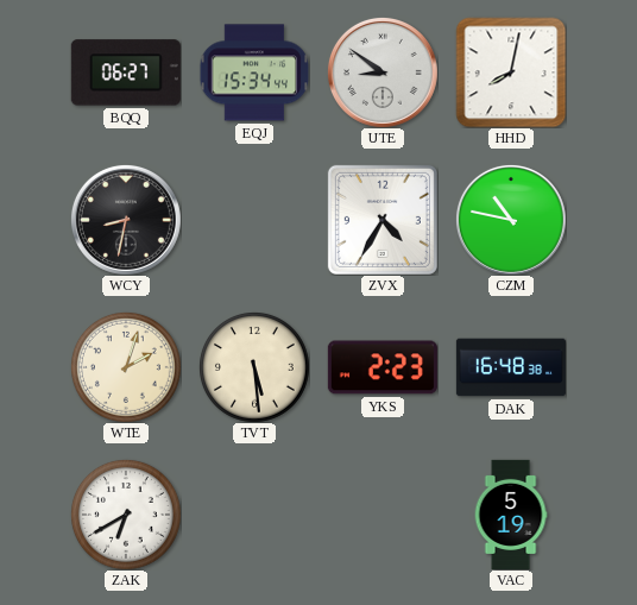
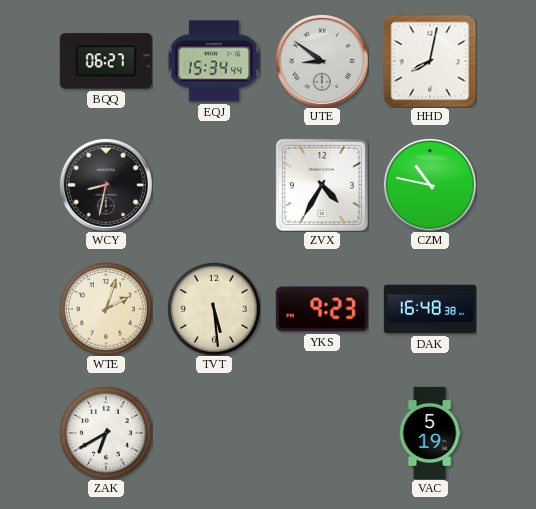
YKS: 2:23 -> 9:23 (322, 309)
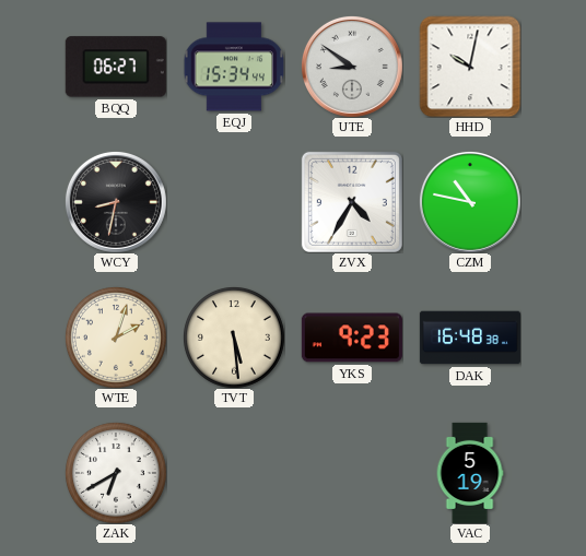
HHD: 8:02 -> 10:02 (470, 67)
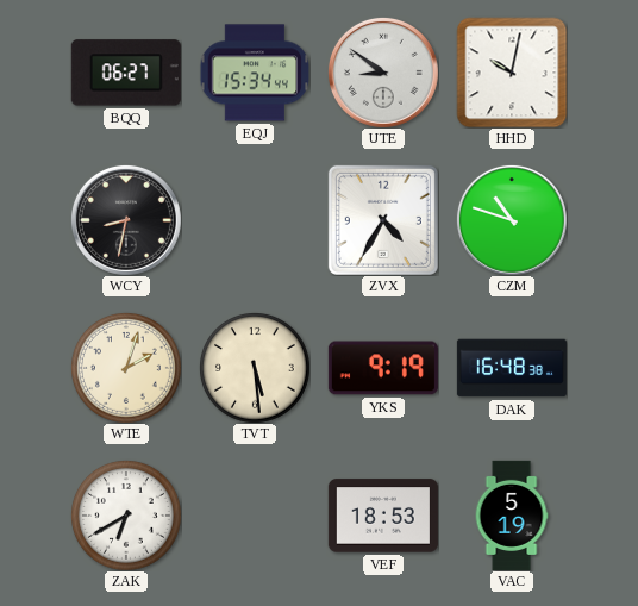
CZM: 10:47 -> 10:48 (512, 220)
YKS: 9:23 -> 9:19 (383, 368)
VEF: none -> 18:53 (383, 516)
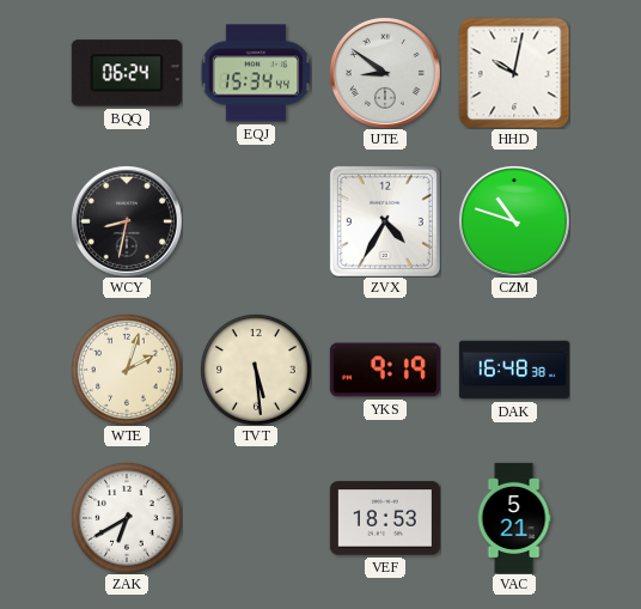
BQQ: 06:27 -> 06:24 (127, 73)
VAC: 5:19 -> 5:21 (514, 518)
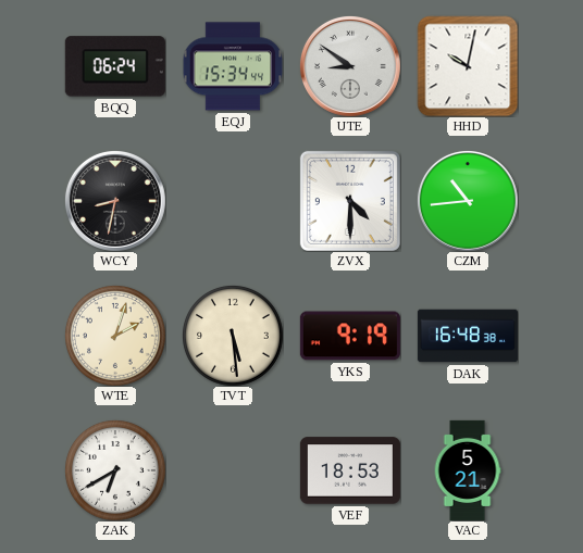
ZVX: 4:35 -> 4:30 (350, 201)
CZM: 10:48 -> 10:44 (468, 201)
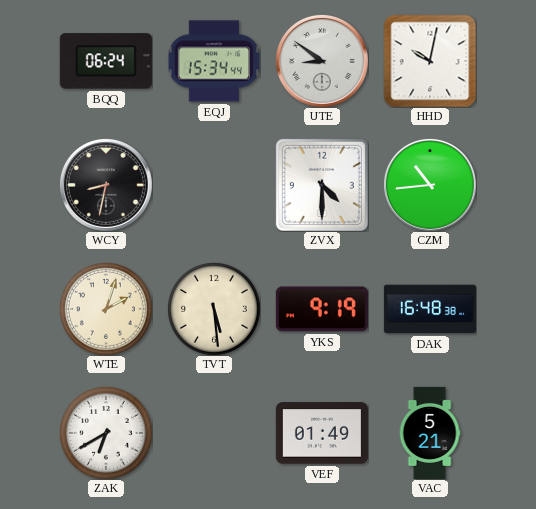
VEF: 18:53 -> 01:49 (322, 433)
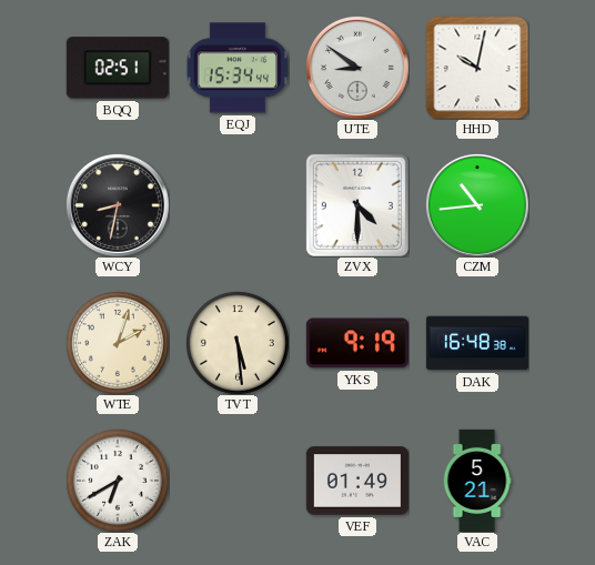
BQQ: 06:24 -> 02:51 (118, 68)
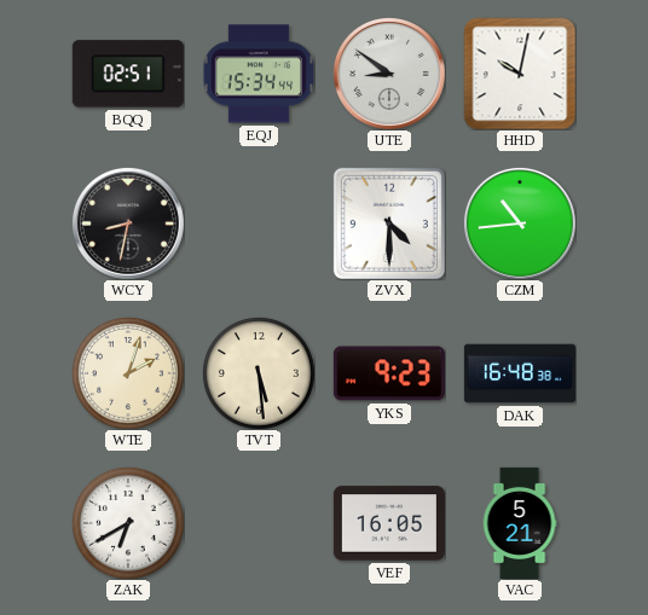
YKS: 9:19 -> 9:23 (389, 373)
VEF: 01:49 -> 16:05 (389, 523)
